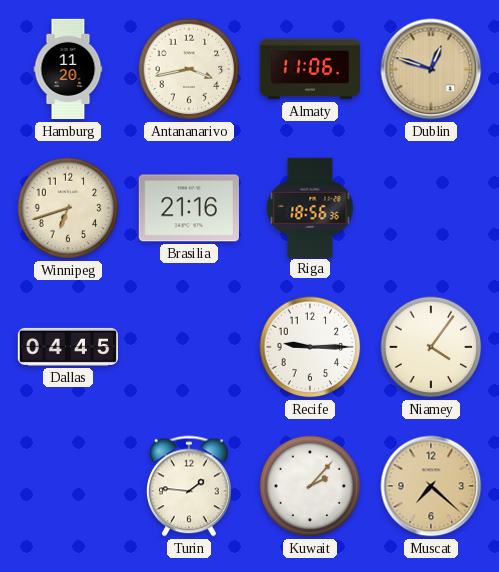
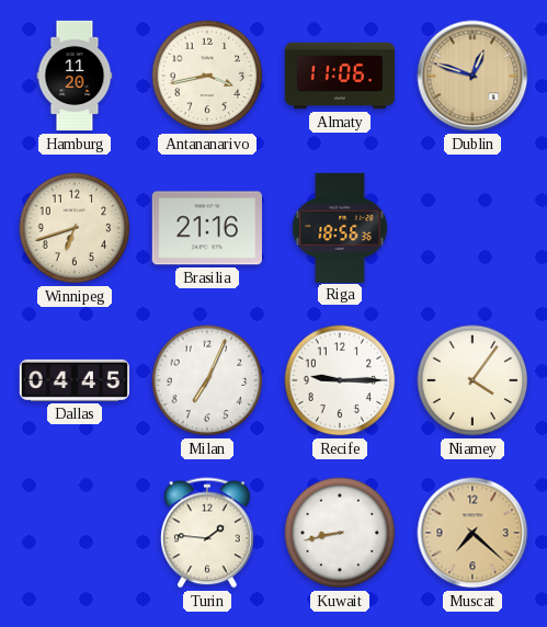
Milan: none -> 7:04 (207, 380)
Kuwait: 2:07 -> 8:43 (340, 533)
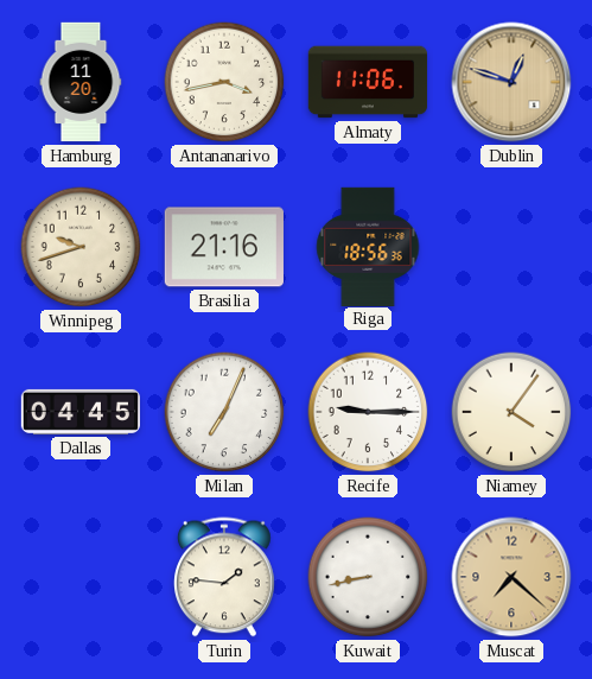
Winnipeg: 6:42 -> 9:42 (81, 247)
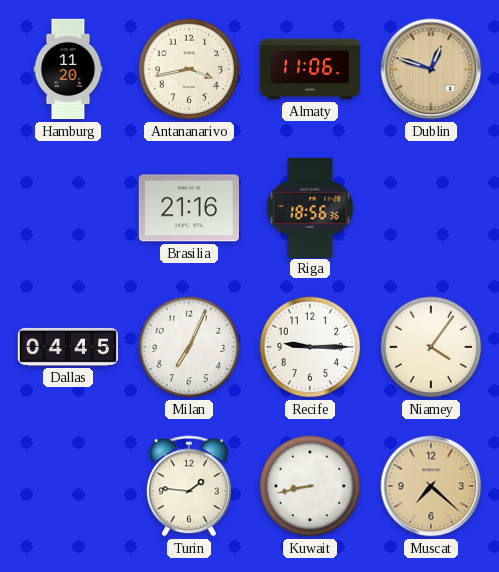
Winnipeg: 9:42 -> none (81, 247)
